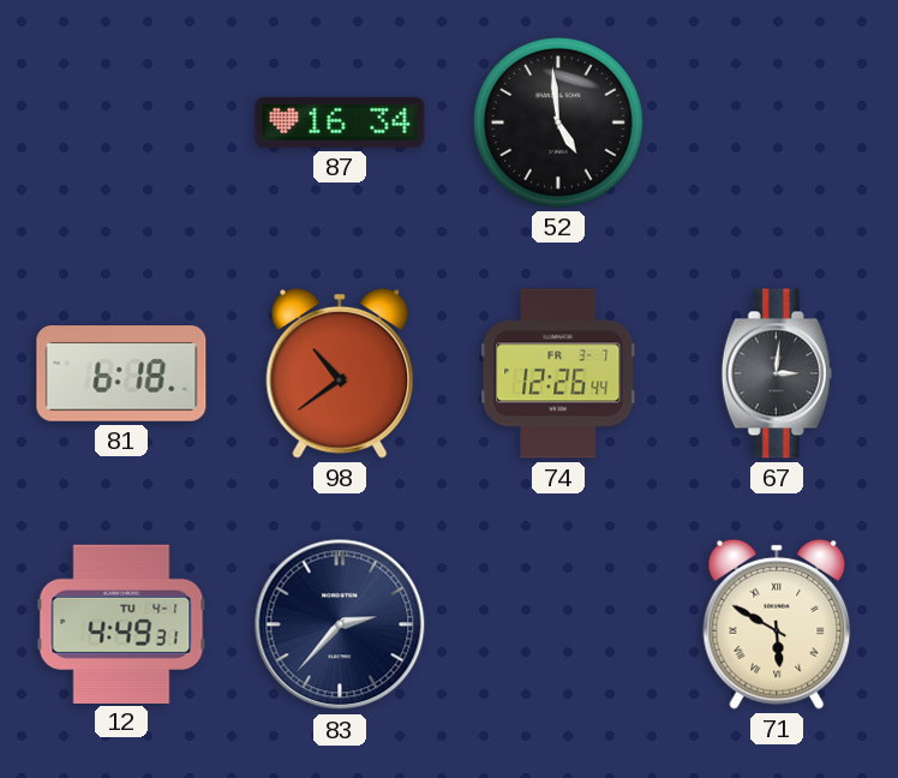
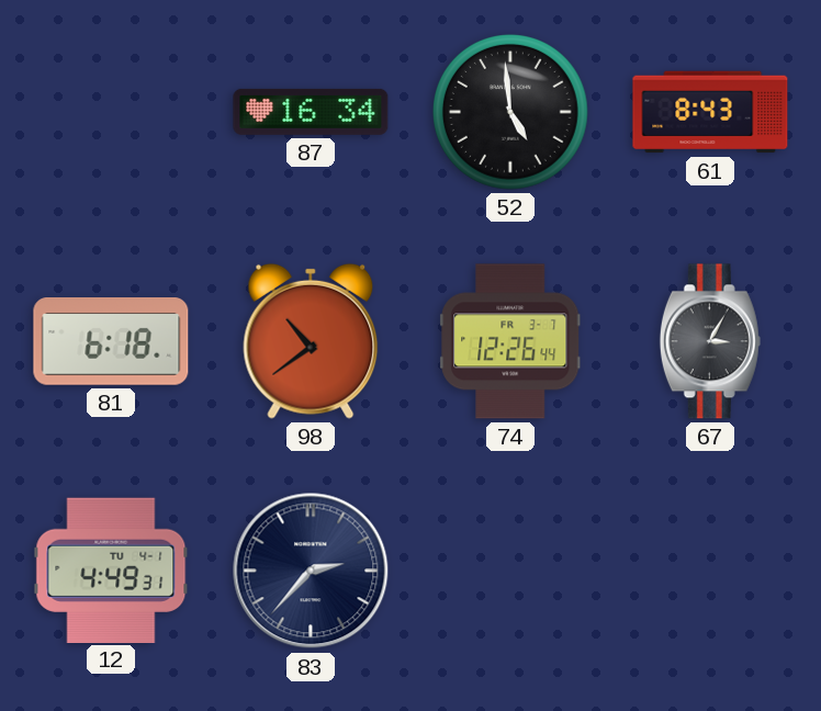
61: none -> 8:43 (710, 112)
67: 3:01 -> 3:05 (710, 341)
71: 5:50 -> none (777, 624)
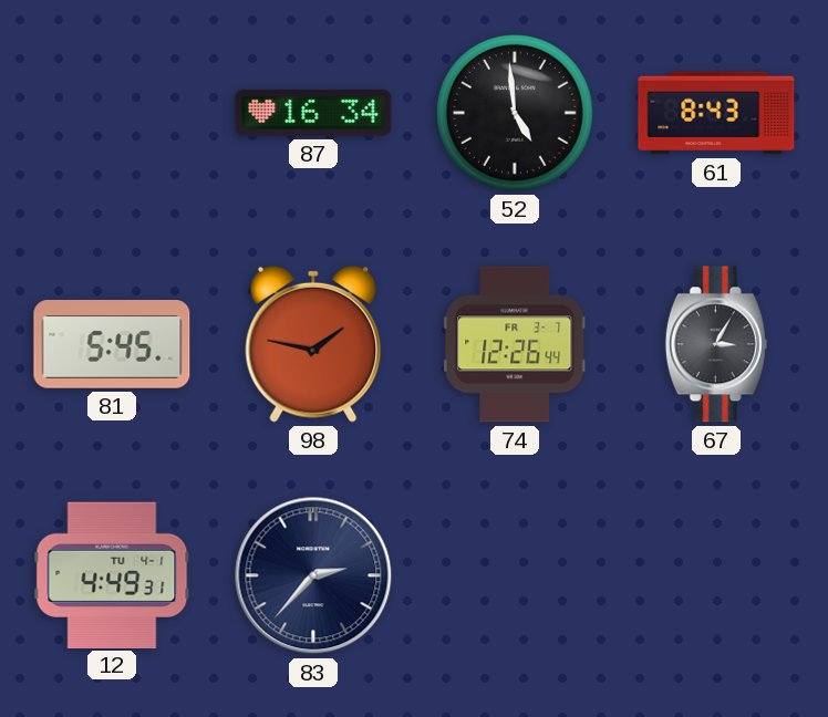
81: 6:18 -> 5:45 (112, 344)
98: 10:39 -> 1:47 (313, 344)
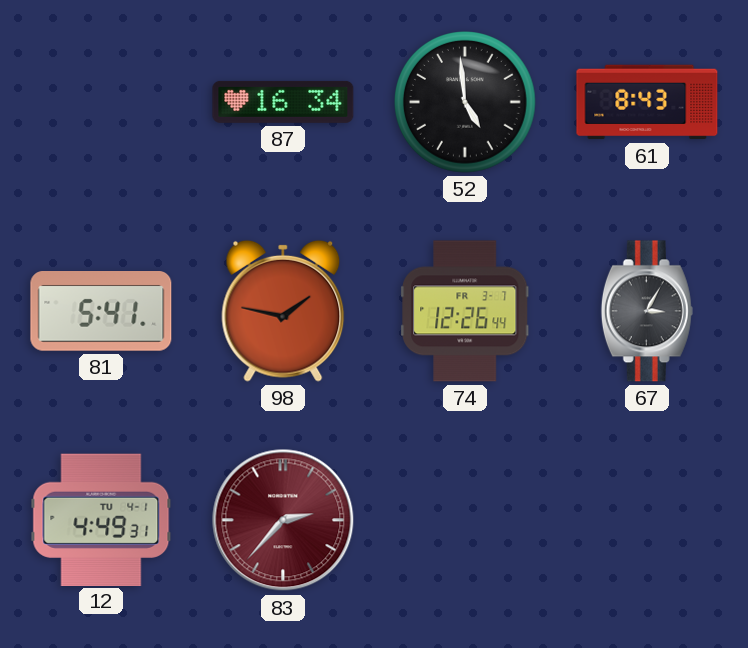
81: 5:45 -> 5:41 (101, 311)
83 dial: navy -> burgundy (283, 520)
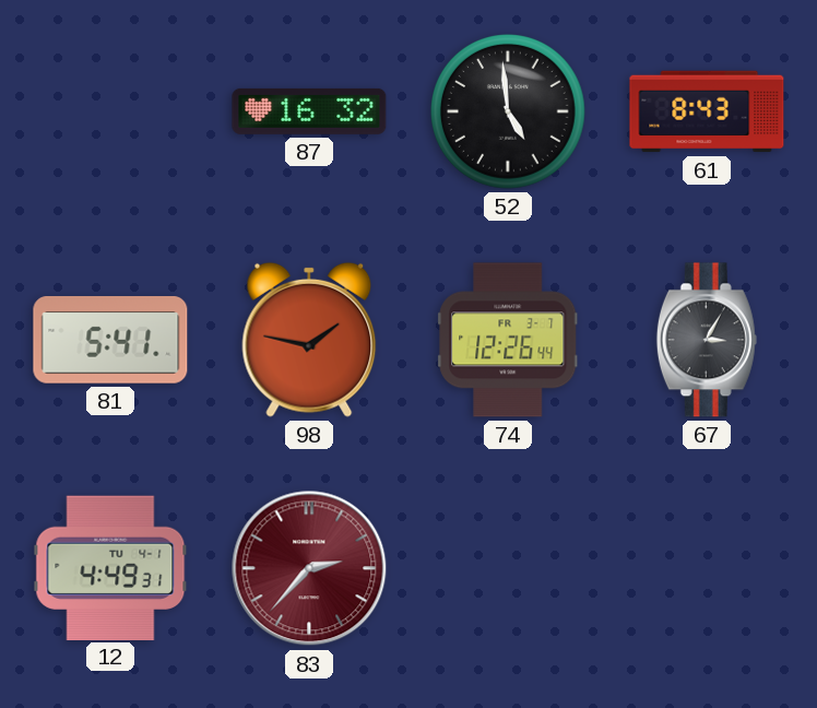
87: 16:34 -> 16:32 (309, 111)
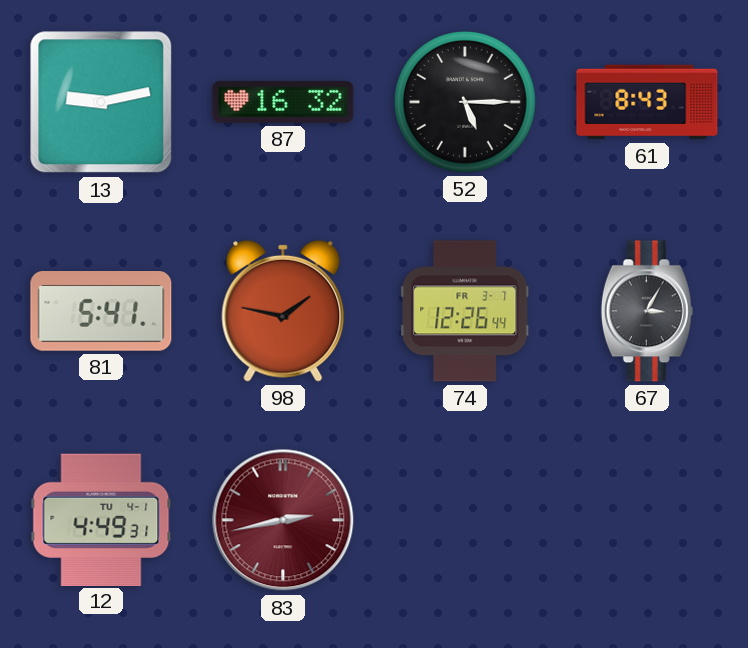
13: none -> 9:13 (101, 102)
52: 4:59 -> 5:15 (466, 103)
83: 2:37 -> 2:43 (283, 520)
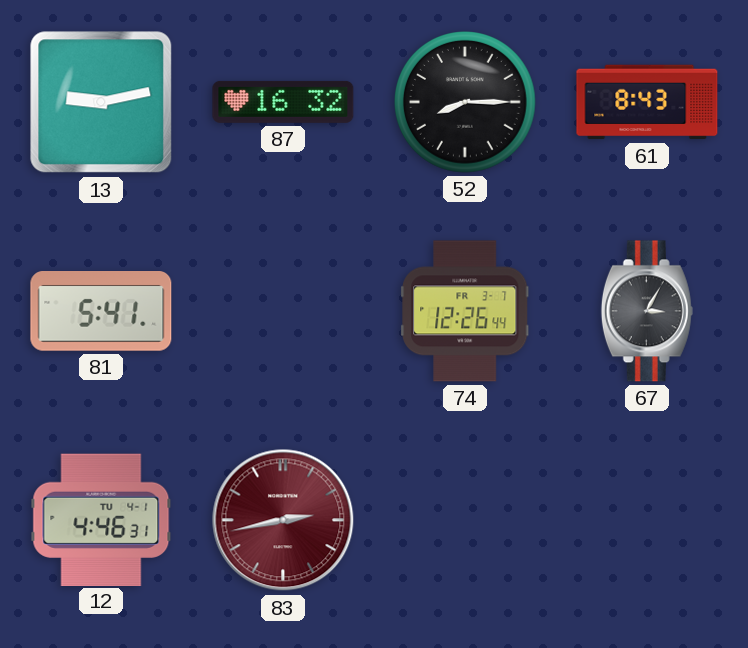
52: 5:15 -> 8:15 (466, 103)
98: 1:47 -> none (283, 311)
12: 4:49 -> 4:46 (101, 519)
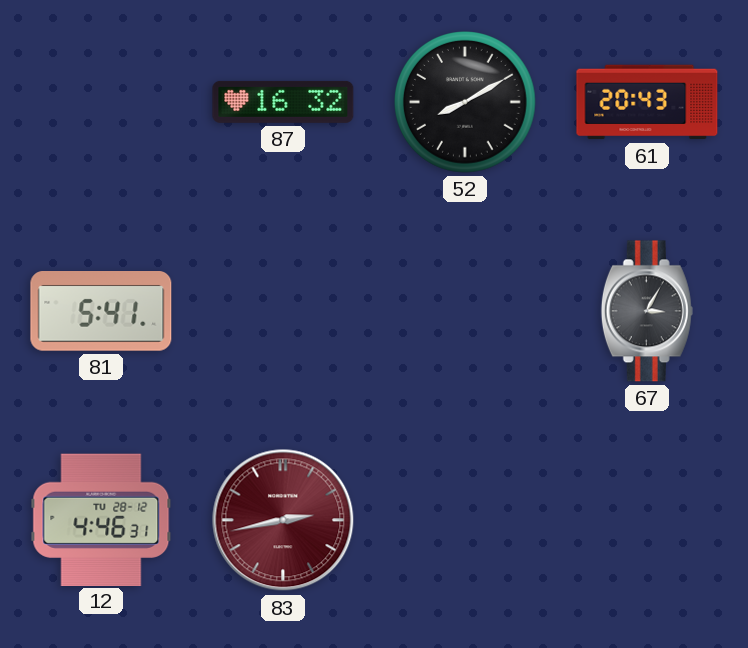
13: 9:13 -> none (101, 102)
52: 8:15 -> 8:10 (466, 103)
61: 8:43 -> 20:43 (647, 102)
74: 12:26 -> none (465, 311)
12 date: TU 4-1 -> TU 28-12 (101, 519)
